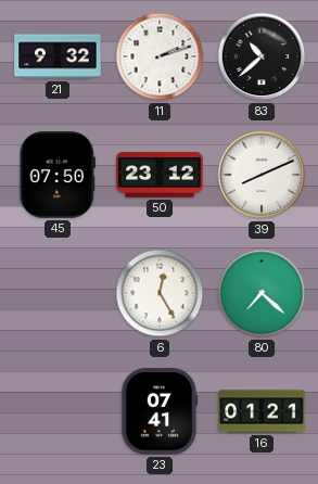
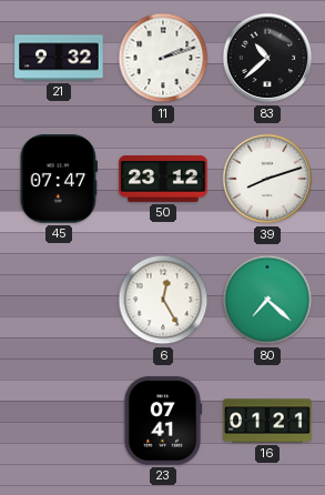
45: 07:50 -> 07:47 (59, 179)
39: 8:11 -> 8:12 (267, 179)
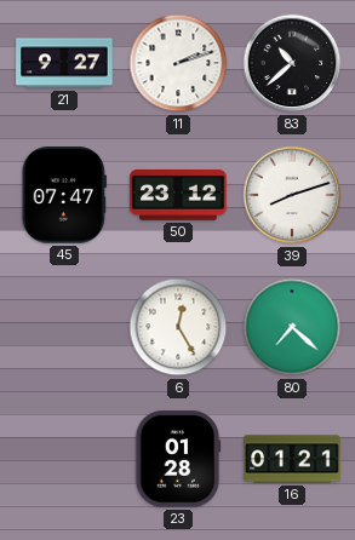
21: 9:32 -> 9:27 (64, 63)
23: 07:41 -> 01:28 (178, 459)
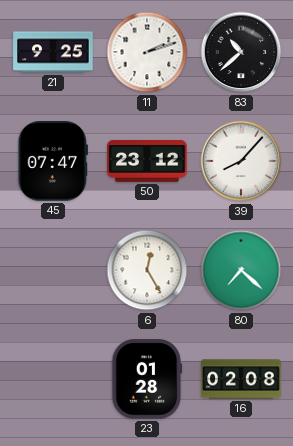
21: 9:27 -> 9:25 (53, 52)
39: 8:12 -> 8:07 (241, 161)
16: 01:21 -> 02:08 (241, 379)
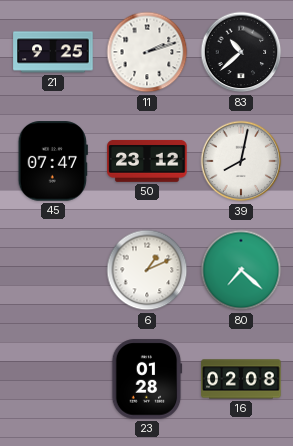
39: 8:07 -> 8:02 (241, 161)
6: 12:25 -> 1:11 (147, 270)
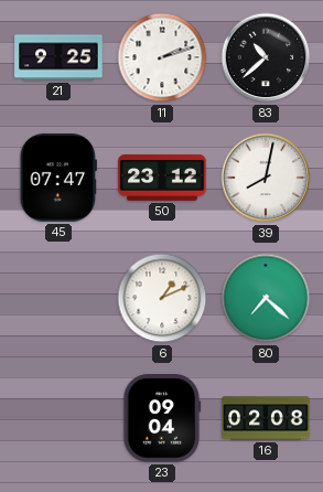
23: 01:28 -> 09:04 (162, 418)
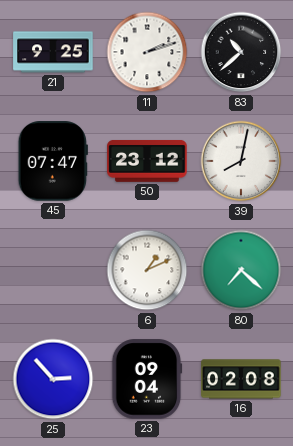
25: none -> 2:53 (53, 379)
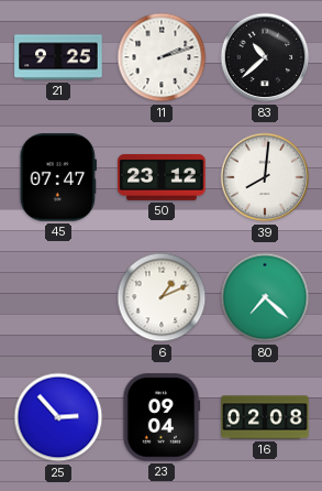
39: 8:02 -> 8:01 (265, 177)
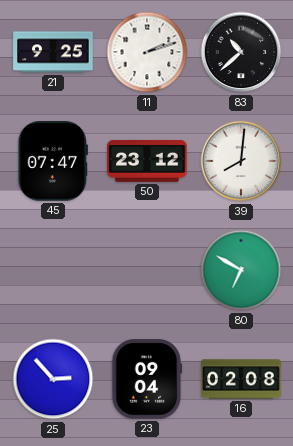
6: 1:11 -> none (162, 297)
80: 7:22 -> 6:50 (241, 270)
